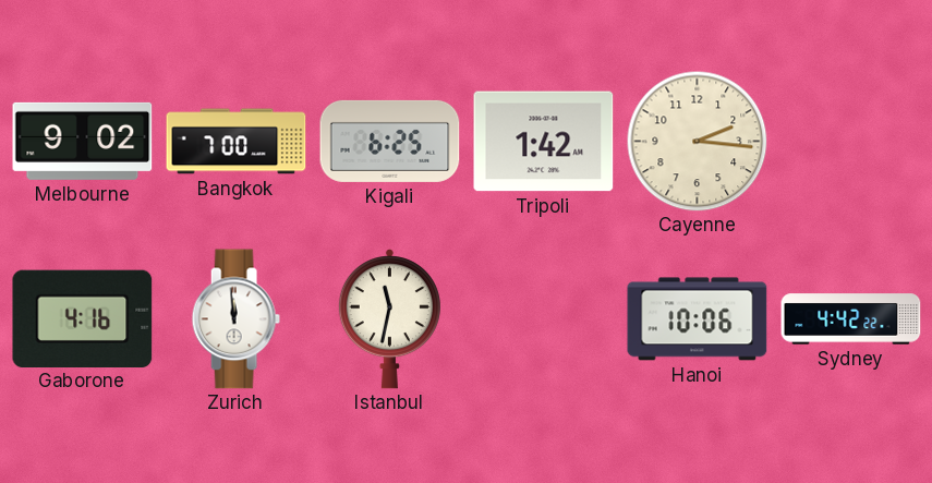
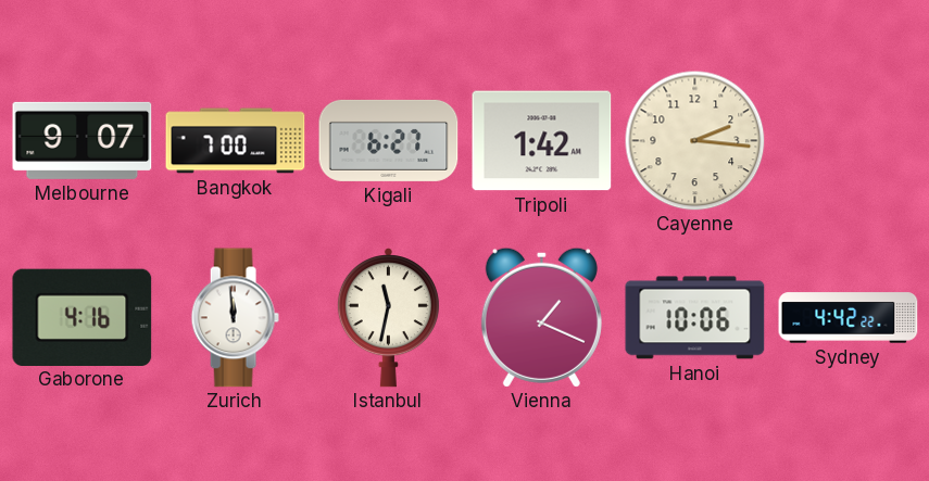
Melbourne: 9:02 -> 9:07 (83, 140)
Kigali: 6:25 -> 6:27 (389, 140)
Vienna: none -> 1:19 (541, 317)
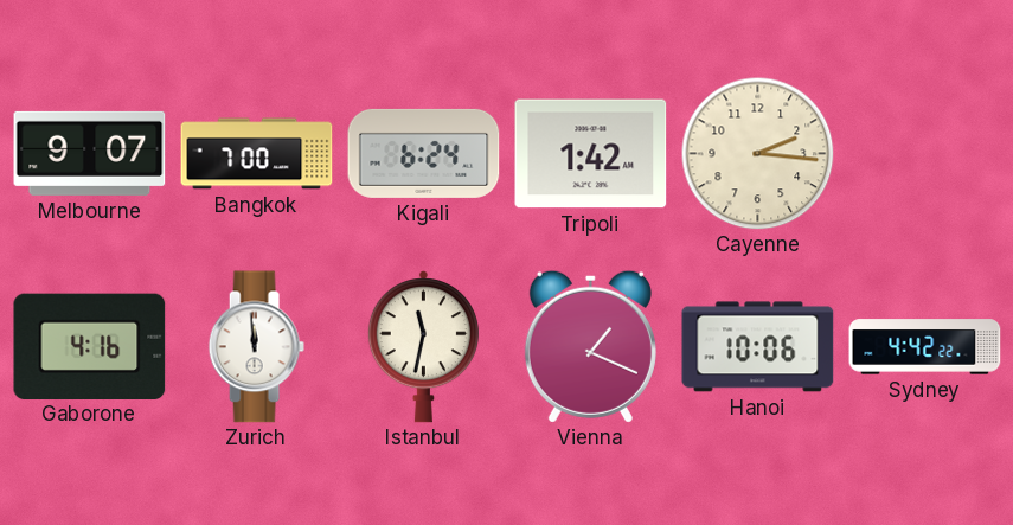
Kigali: 6:27 -> 6:24 (424, 153)
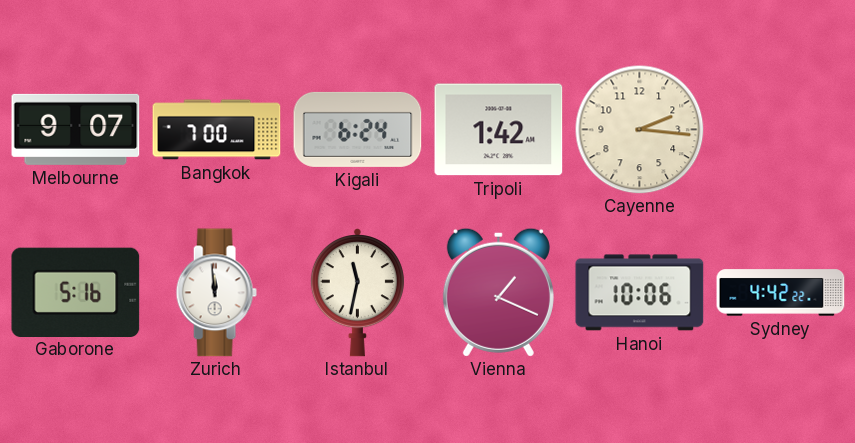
Gaborone: 4:16 -> 5:16 (76, 292)
